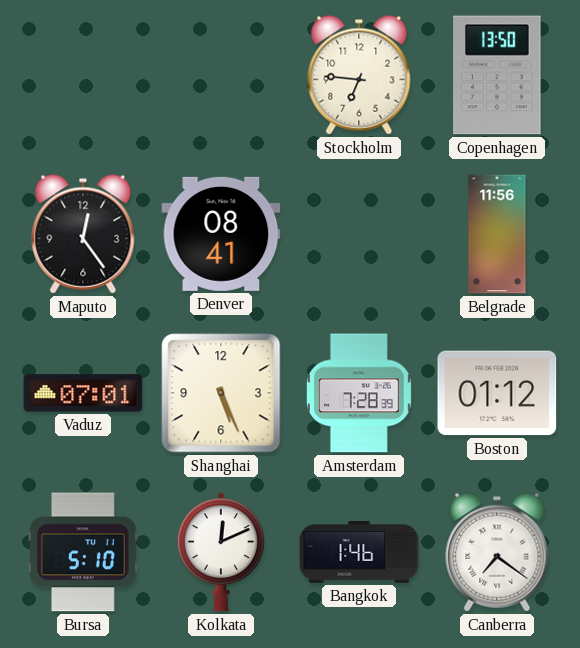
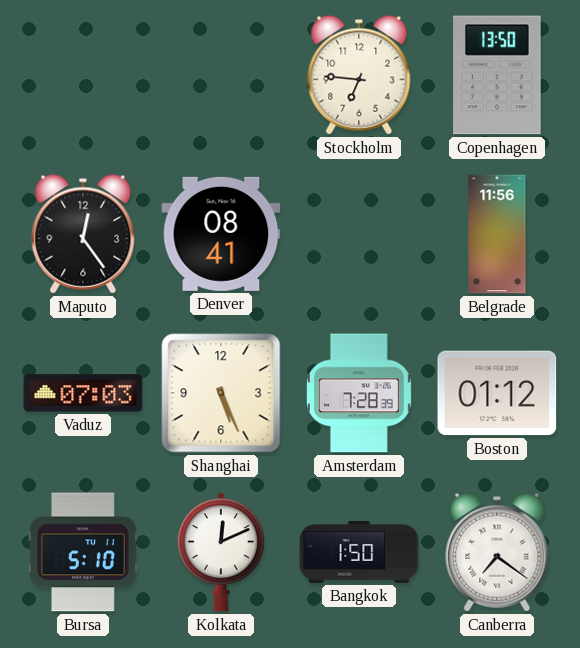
Vaduz: 07:01 -> 07:03 (83, 393)
Bangkok: 1:46 -> 1:50 (359, 552)
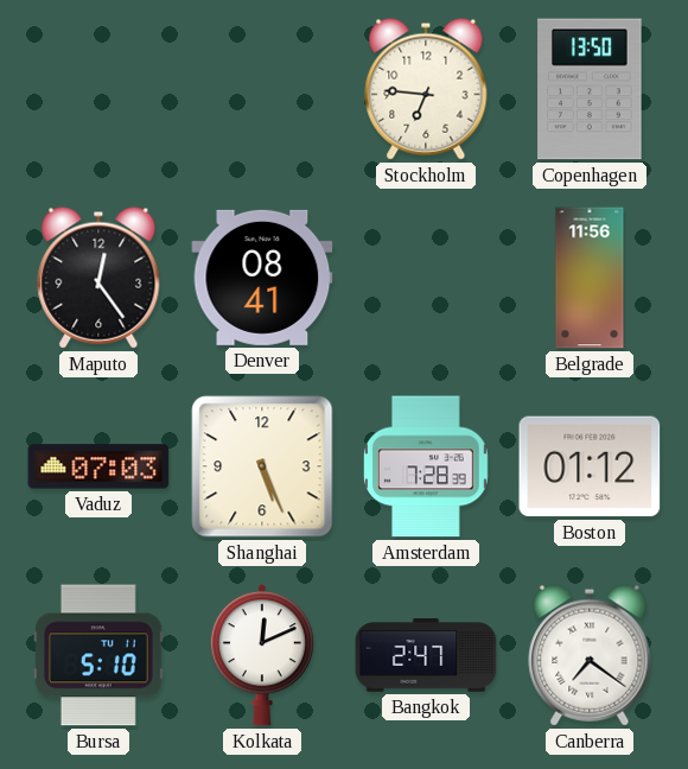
Bangkok: 1:50 -> 2:47 (426, 655)
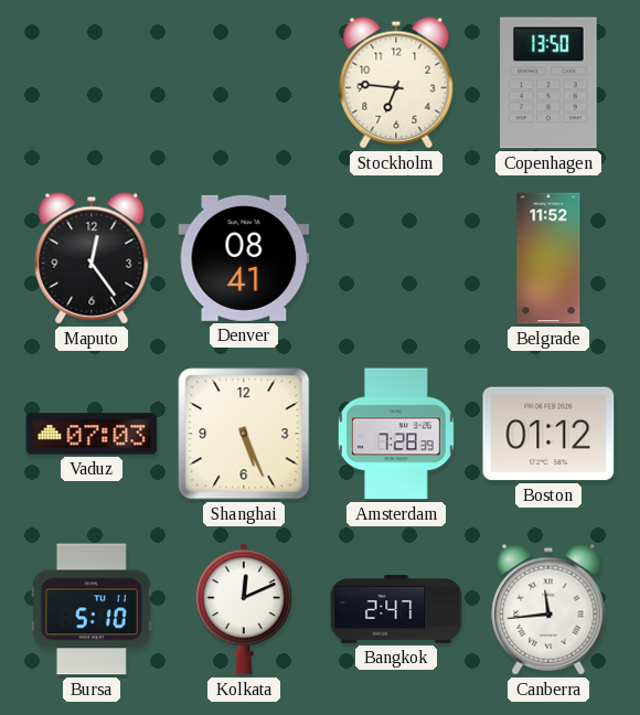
Belgrade: 11:56 -> 11:52 (548, 258)
Canberra: 7:21 -> 11:44 (548, 609)
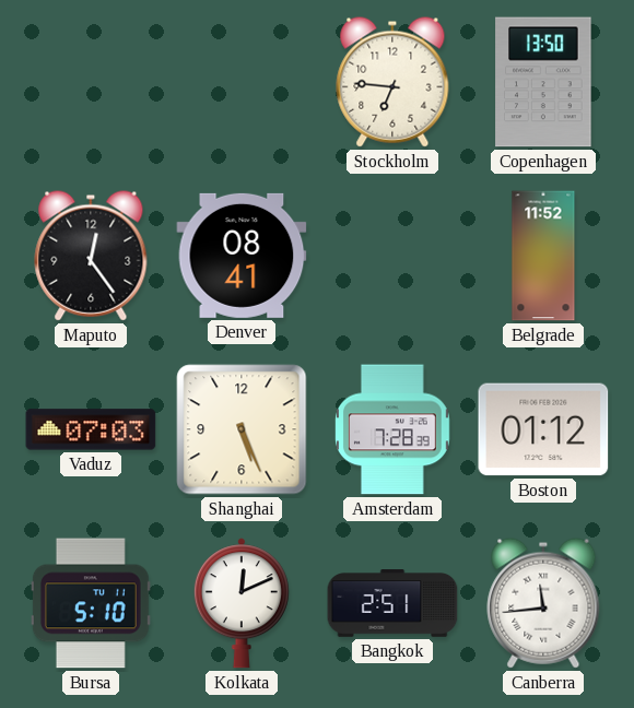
Bangkok: 2:47 -> 2:51 (392, 603)
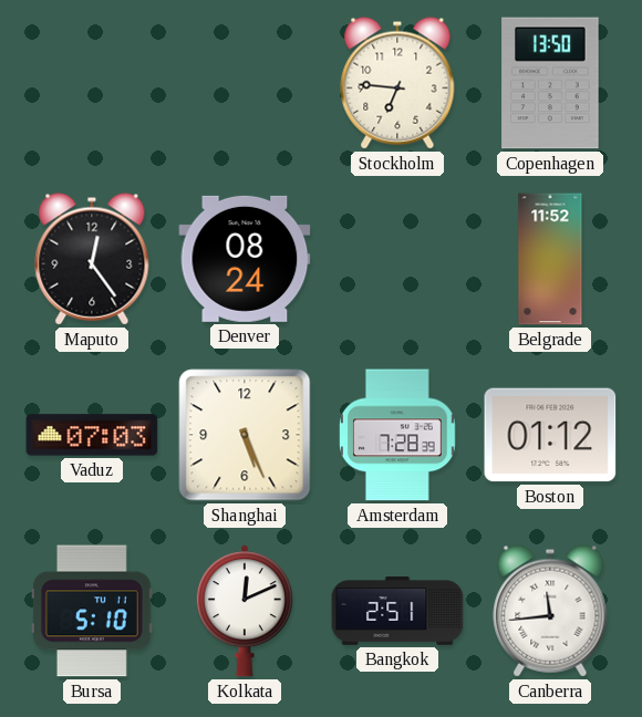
Denver: 08:41 -> 08:24 (245, 259)
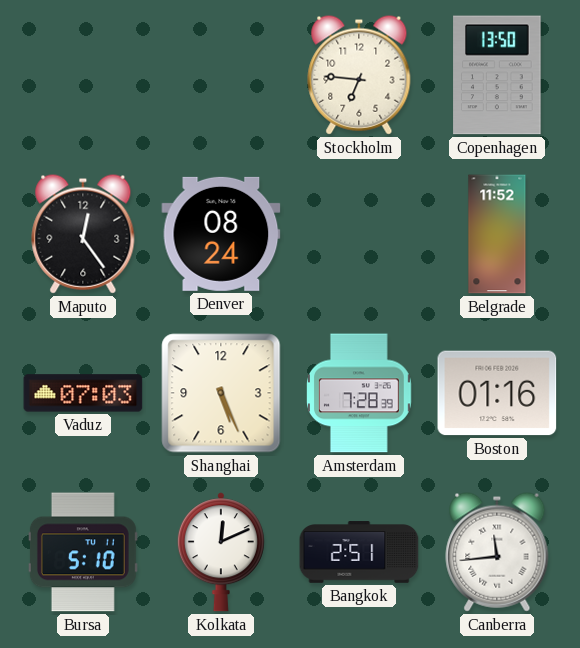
Boston: 01:12 -> 01:16 (497, 393)
